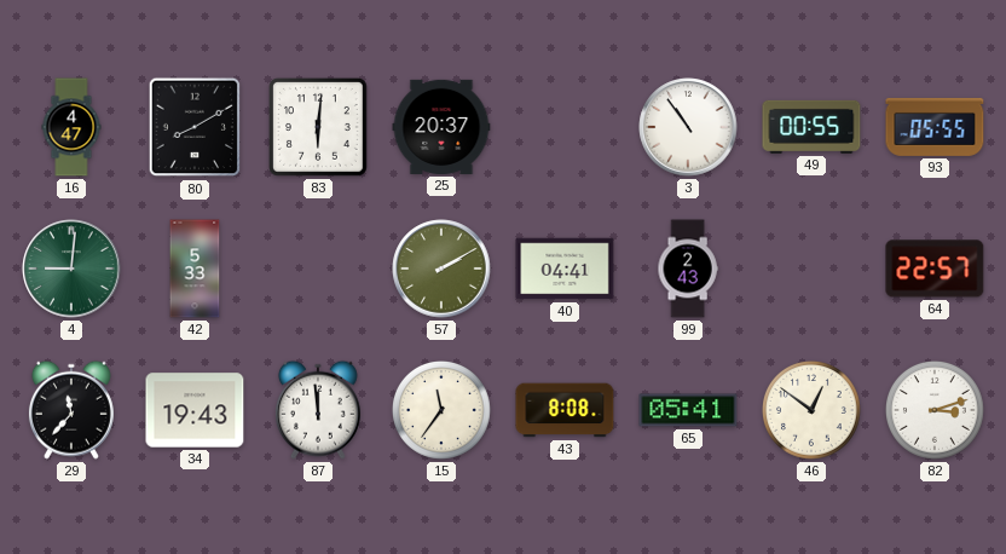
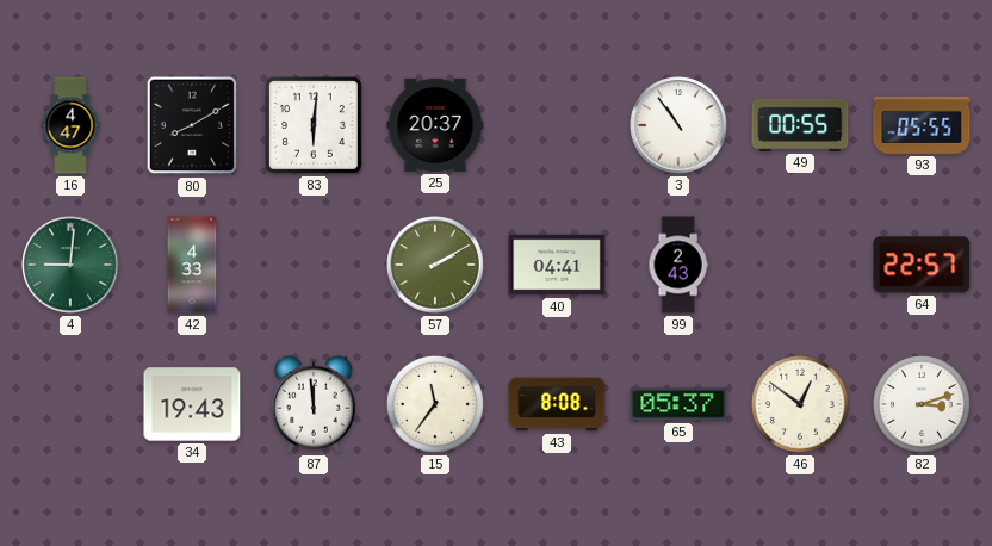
42: 5:33 -> 4:33 (192, 265)
29: 11:37 -> none (71, 410)
65: 05:41 -> 05:37 (678, 404)
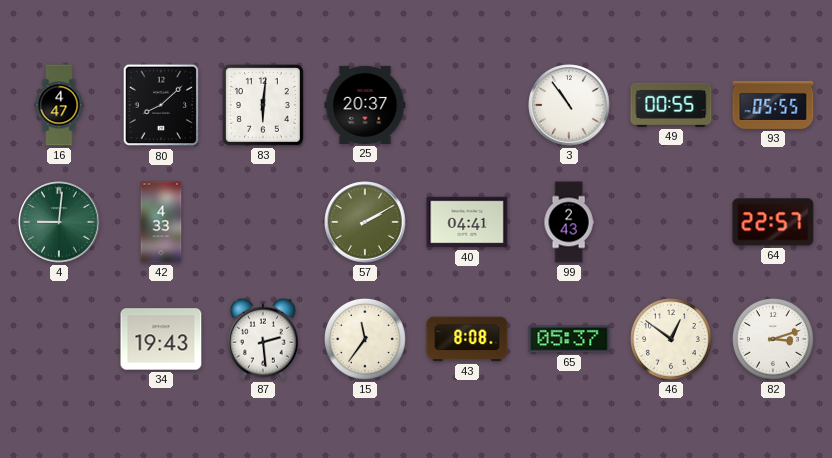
80: 8:10 -> 8:08 (161, 105)
87: 11:59 -> 2:29 (263, 339)
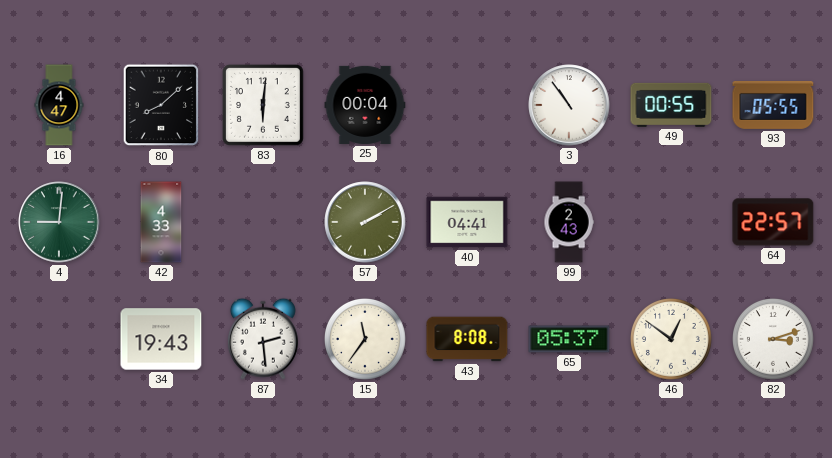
25: 20:37 -> 00:04 (365, 105)
